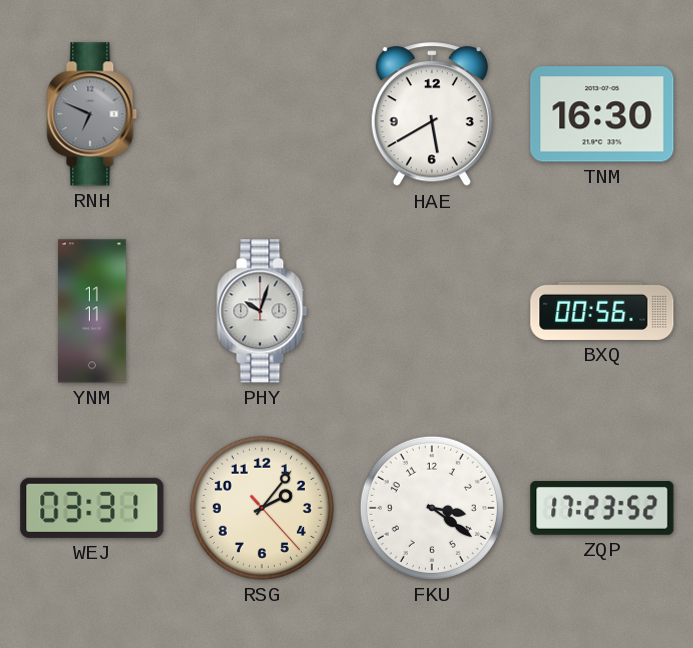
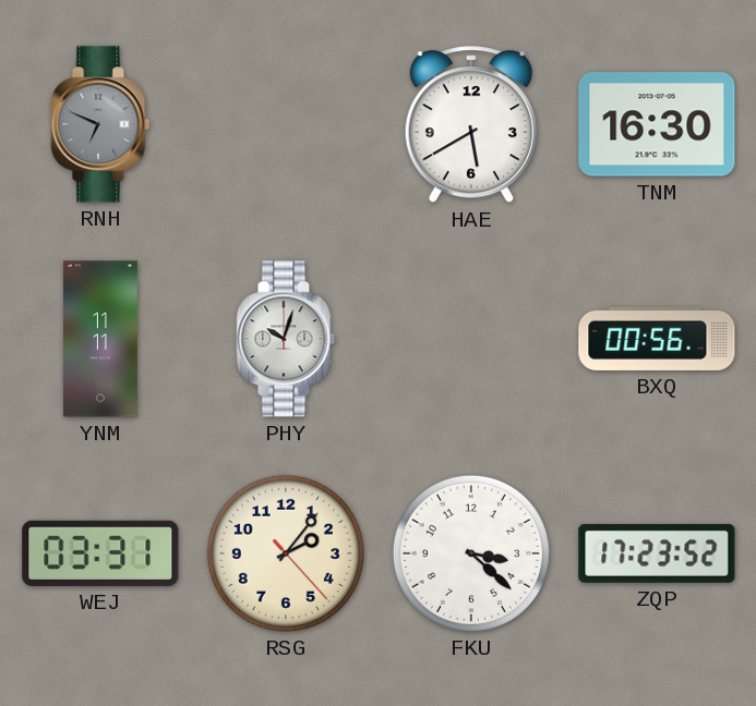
FKU: 3:21 -> 3:22 (471, 553)
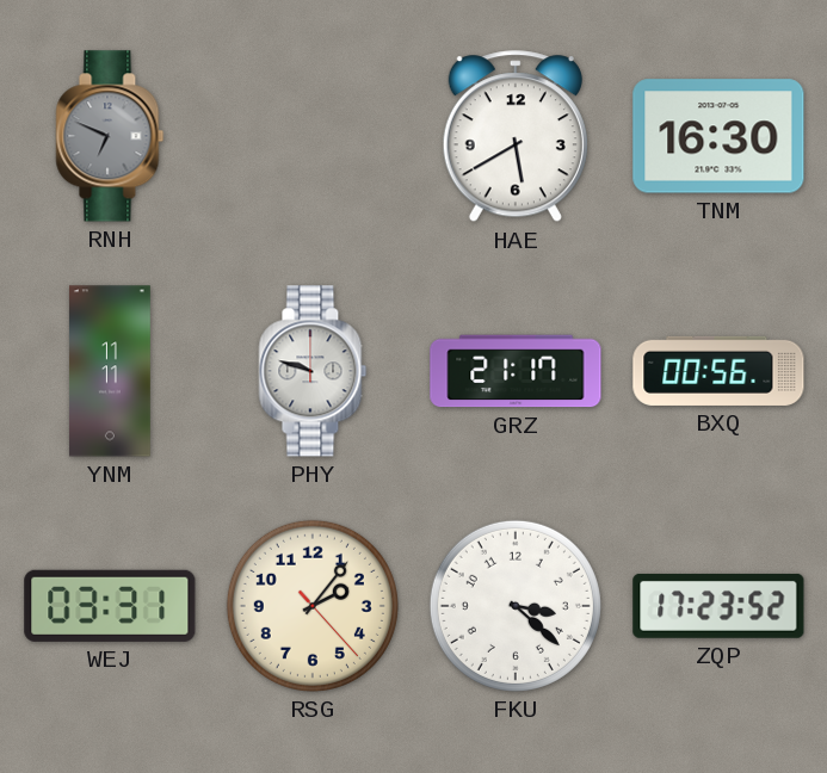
PHY: 10:03 -> 9:48 (313, 371)
GRZ: none -> 21:17 (516, 371)
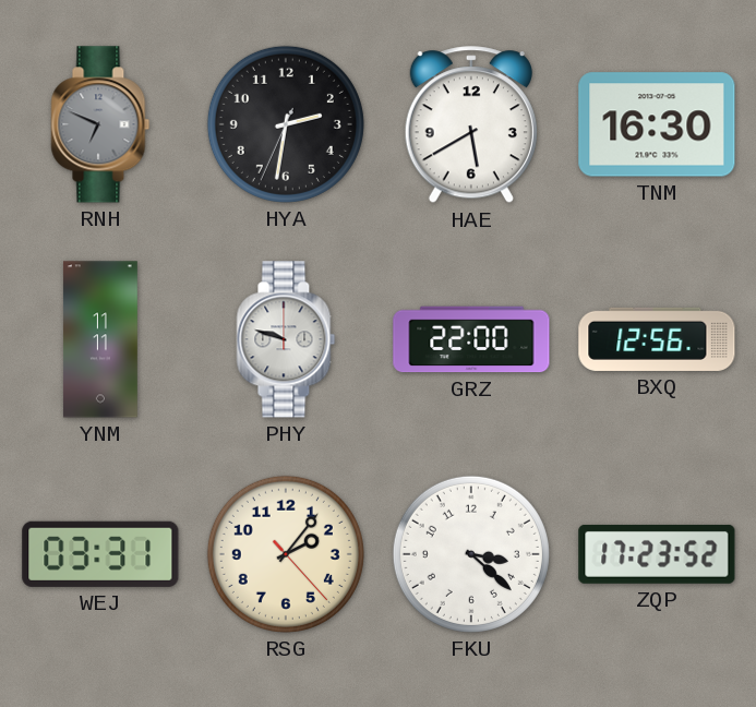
HYA: none -> 2:31 (286, 124)
GRZ: 21:17 -> 22:00 (471, 339)
BXQ: 00:56 -> 12:56 (657, 339)
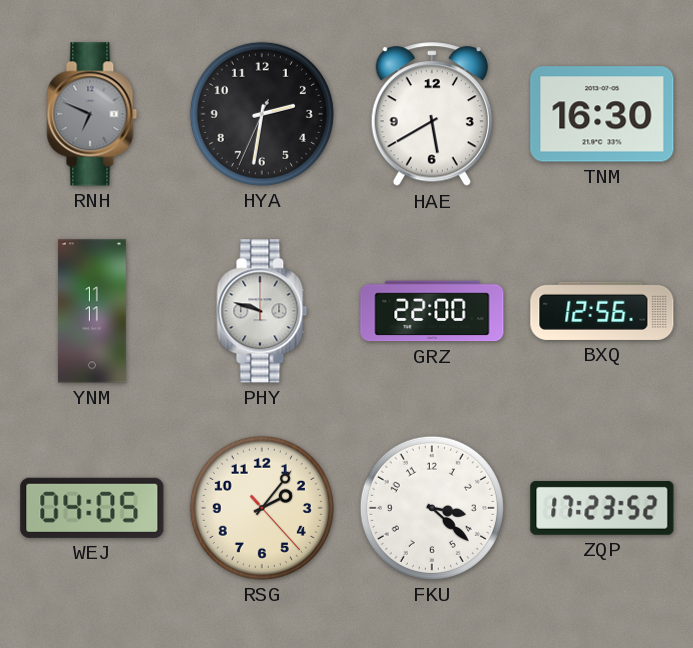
WEJ: 03:31 -> 04:05 (92, 508)
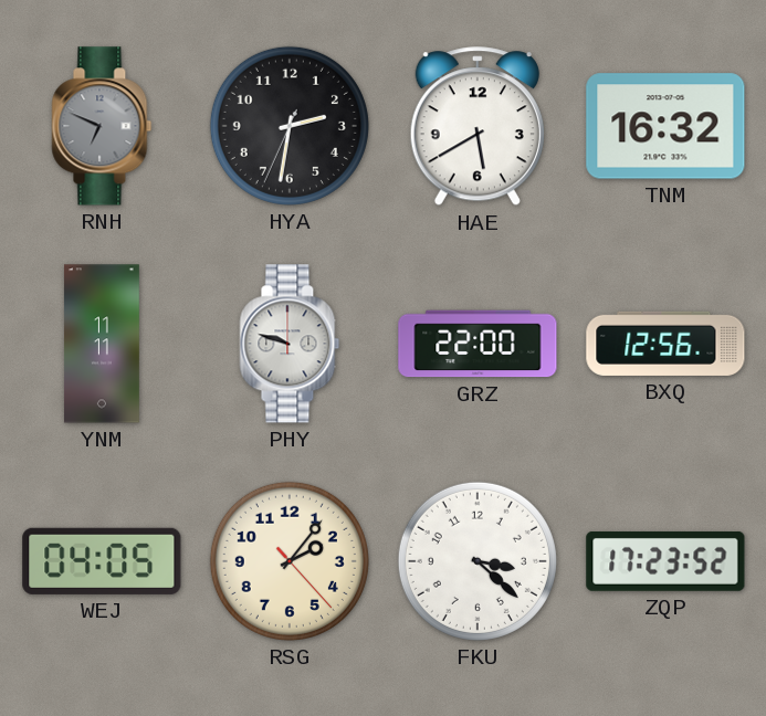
TNM: 16:30 -> 16:32 (665, 126)
